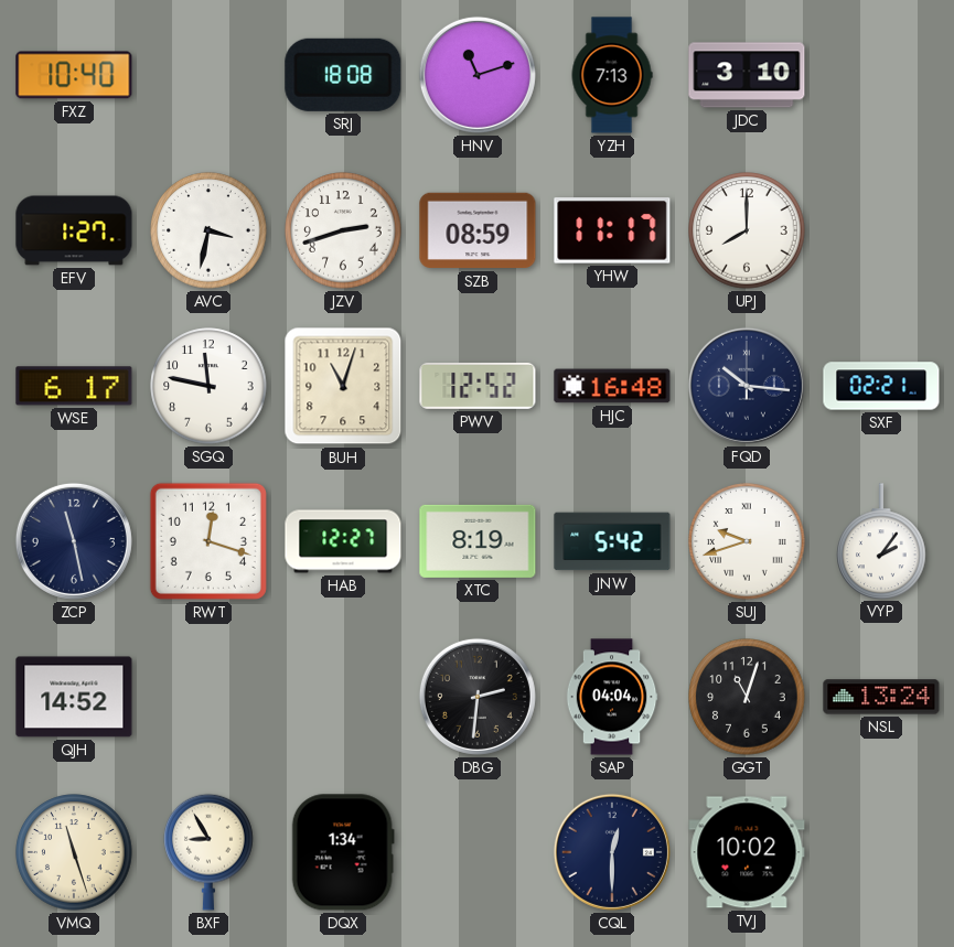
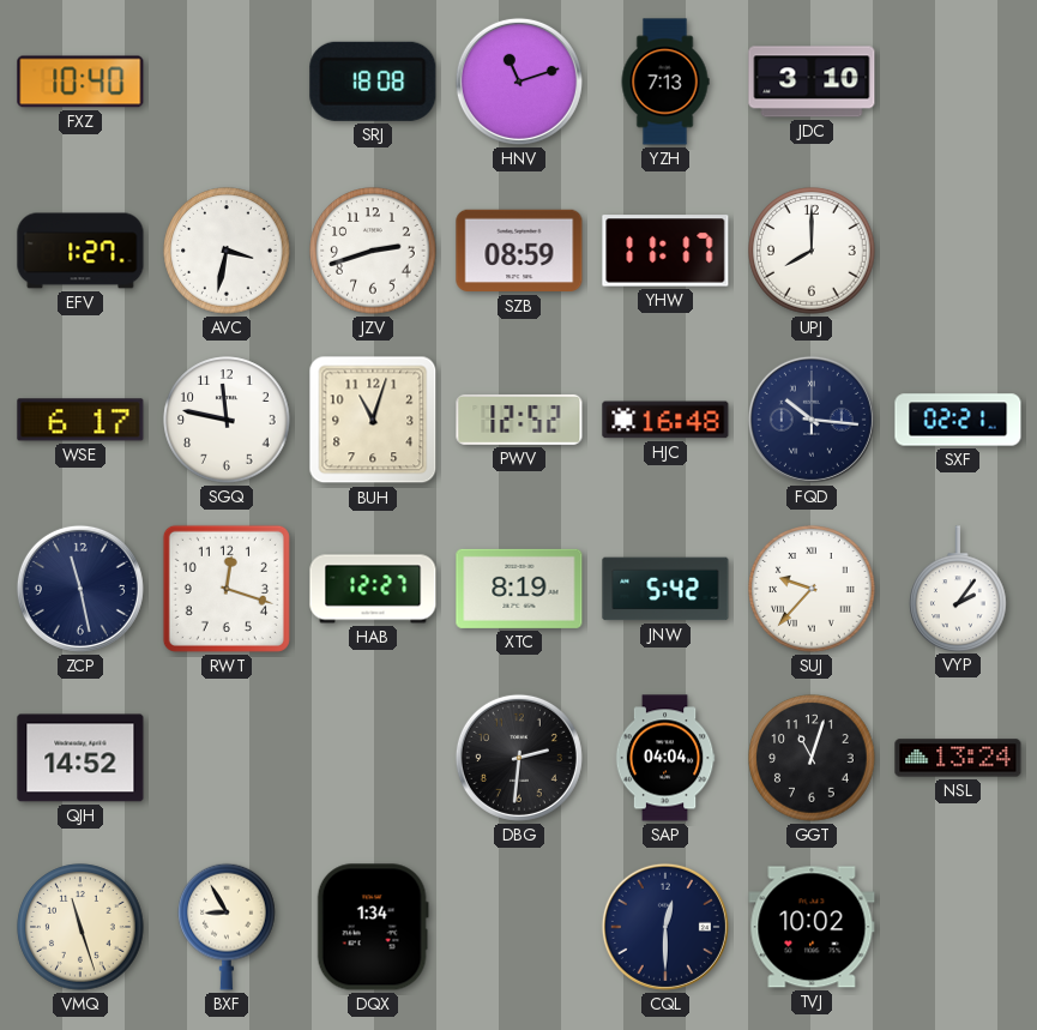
SUJ: 9:42 -> 9:37 (812, 589)
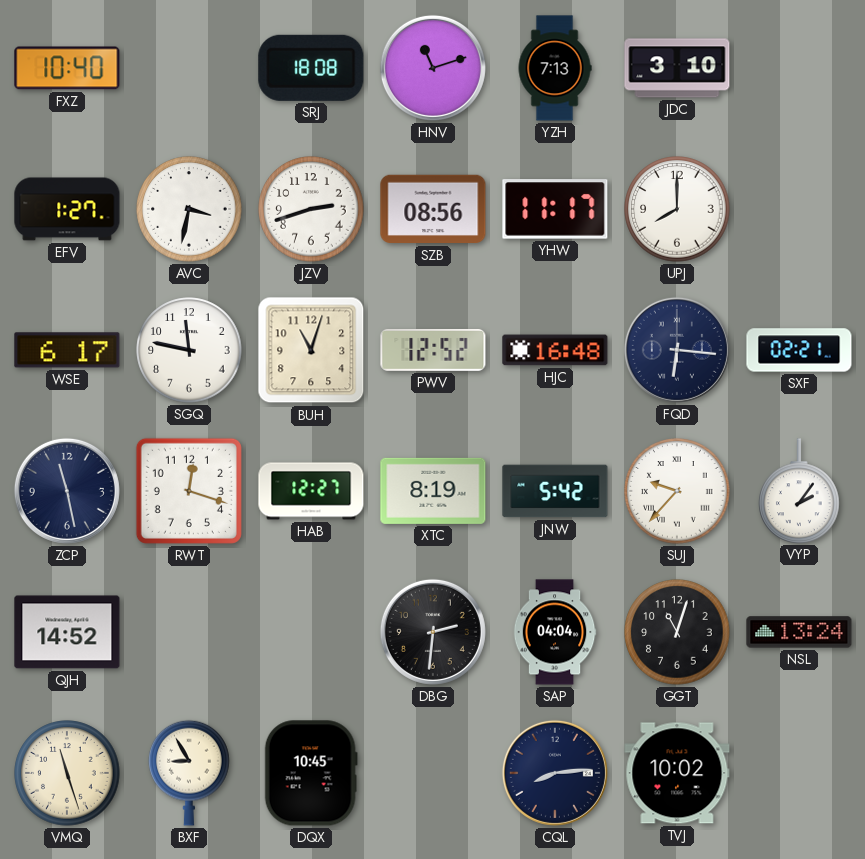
SZB: 08:59 -> 08:56 (433, 209)
FQD: 10:16 -> 6:16 (677, 350)
DQX: 1:34 -> 10:45 (311, 773)
CQL: 12:30 -> 8:14 (555, 773)
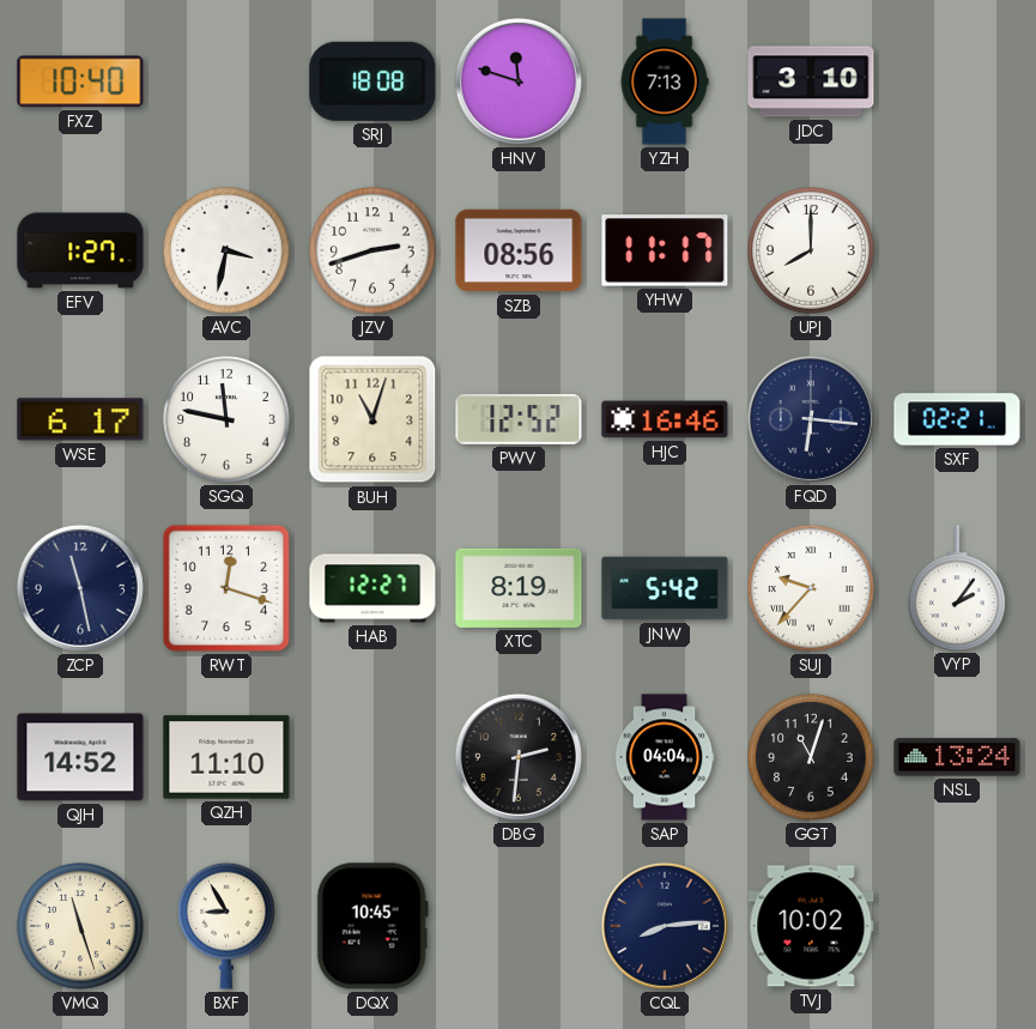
HNV: 11:12 -> 11:48 (519, 81)
HJC: 16:48 -> 16:46 (665, 419)
QZH: none -> 11:10 (226, 757)
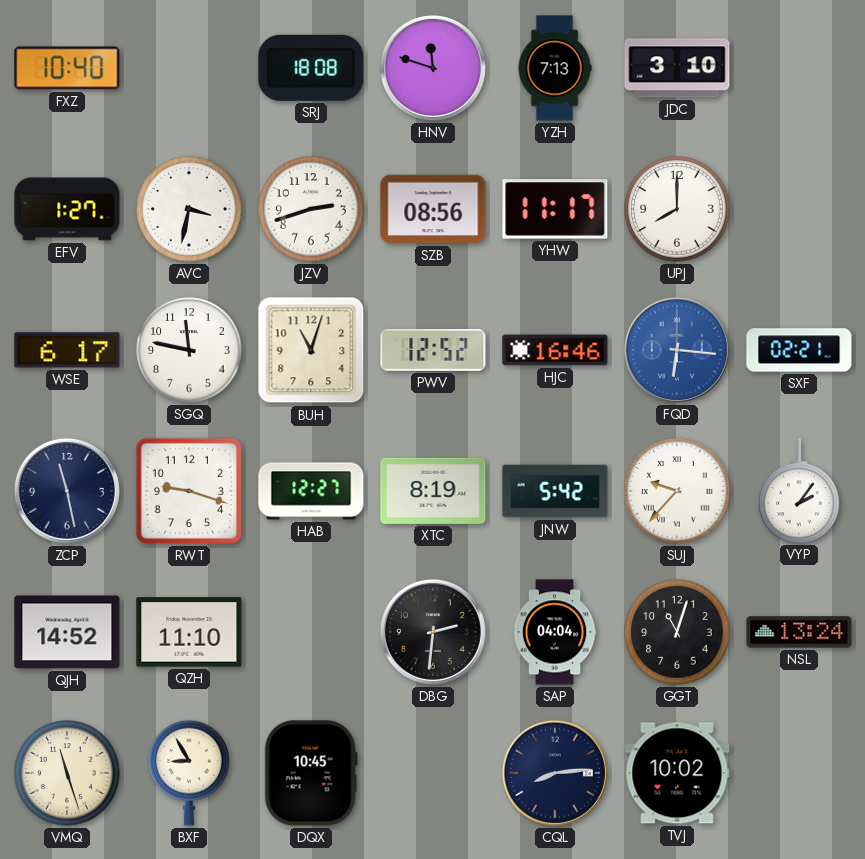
FQD dial: navy -> blue (677, 350)
RWT: 12:18 -> 9:18 (189, 491)
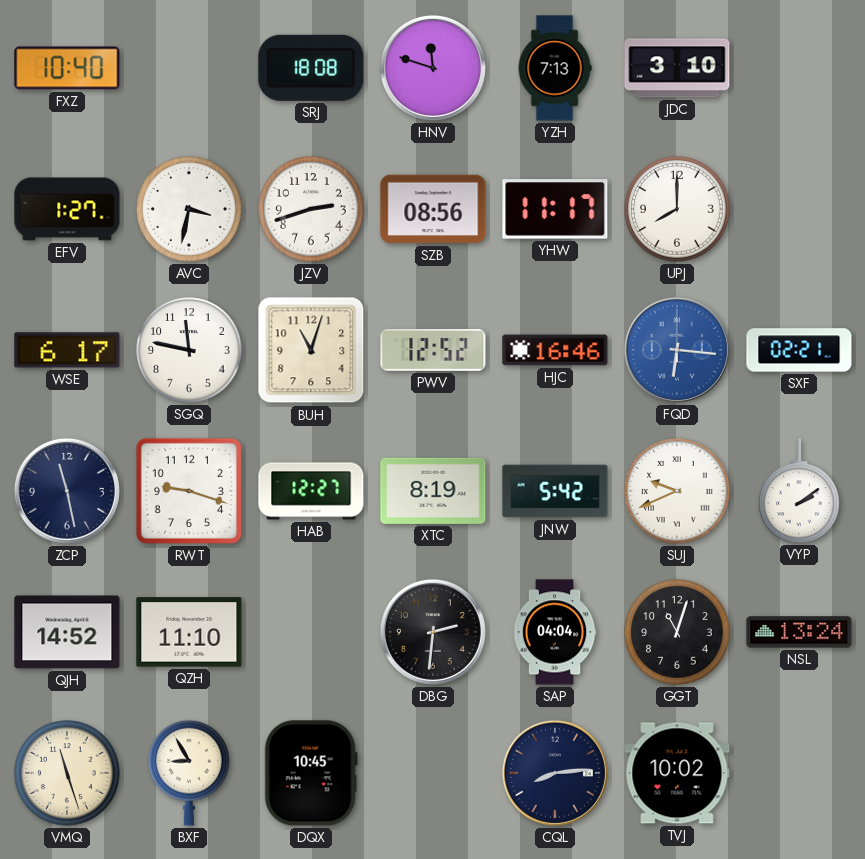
SUJ: 9:37 -> 9:41 (677, 491)
VYP: 2:06 -> 2:09 (799, 491)
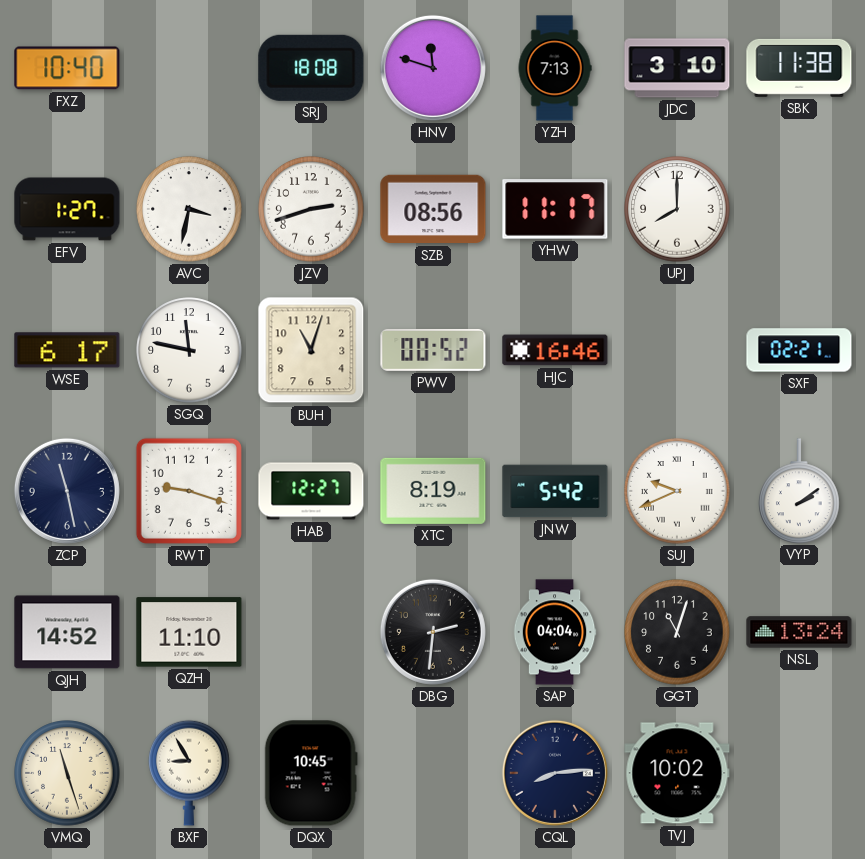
SBK: none -> 11:38 (799, 68)
PWV: 12:52 -> 00:52 (433, 350)
FQD: 6:16 -> none (677, 350)
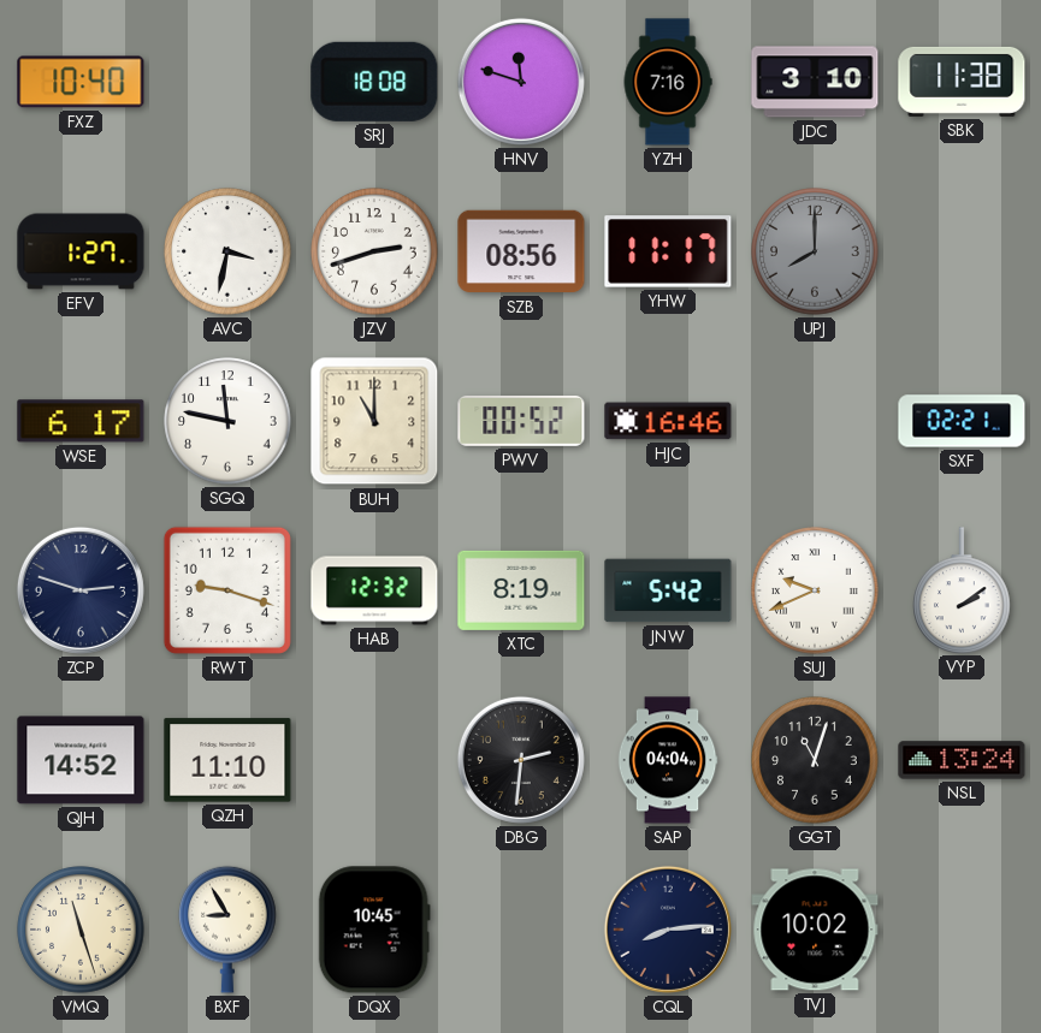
YZH: 7:13 -> 7:16 (668, 82)
UPJ dial: white -> grey (815, 251)
BUH: 11:03 -> 11:00 (374, 421)
ZCP: 11:28 -> 2:48 (81, 590)
HAB: 12:27 -> 12:32 (374, 590)
